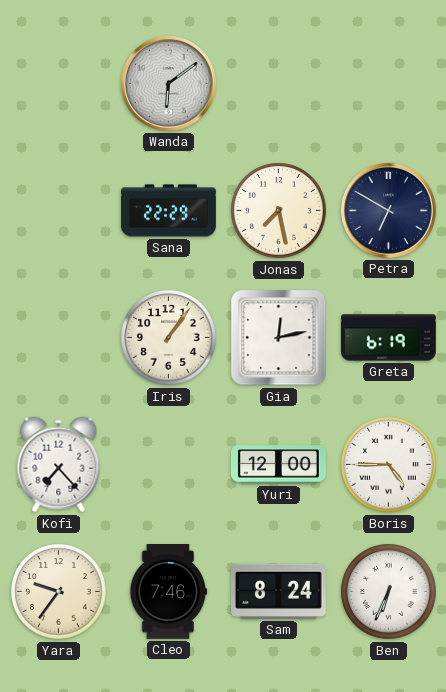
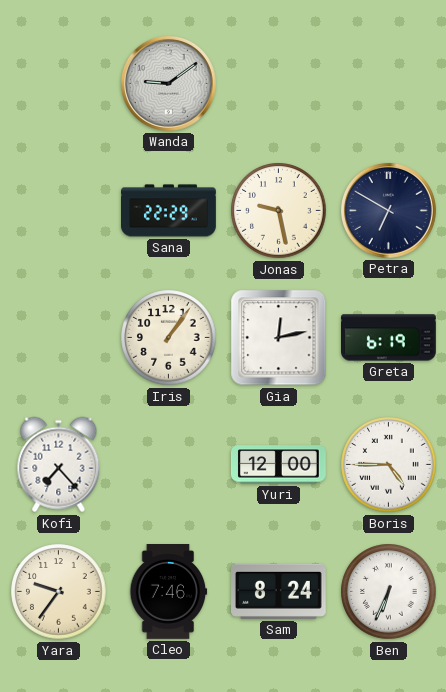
Wanda: 6:09 -> 9:09 (168, 83)
Jonas: 7:28 -> 9:28 (279, 211)
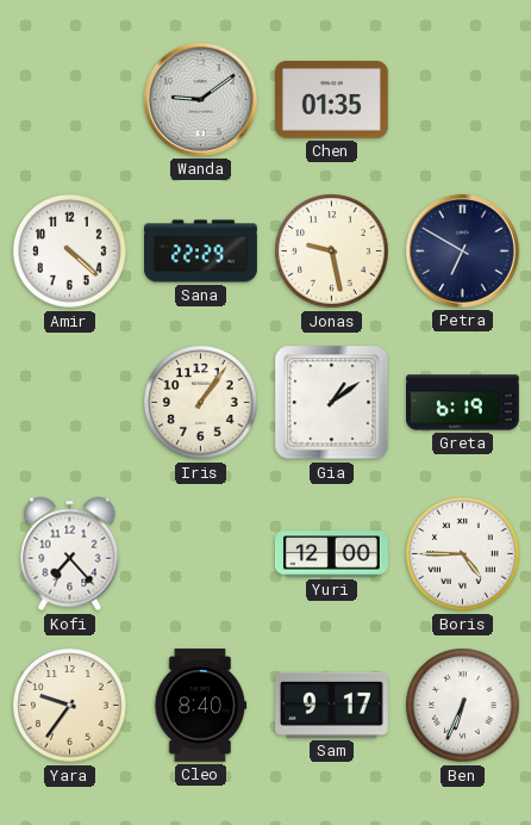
Chen: none -> 01:35 (332, 100)
Amir: none -> 4:22 (70, 252)
Gia: 12:13 -> 1:09 (332, 403)
Cleo: 7:46 -> 8:40 (201, 706)
Sam: 8:24 -> 9:17 (332, 705)
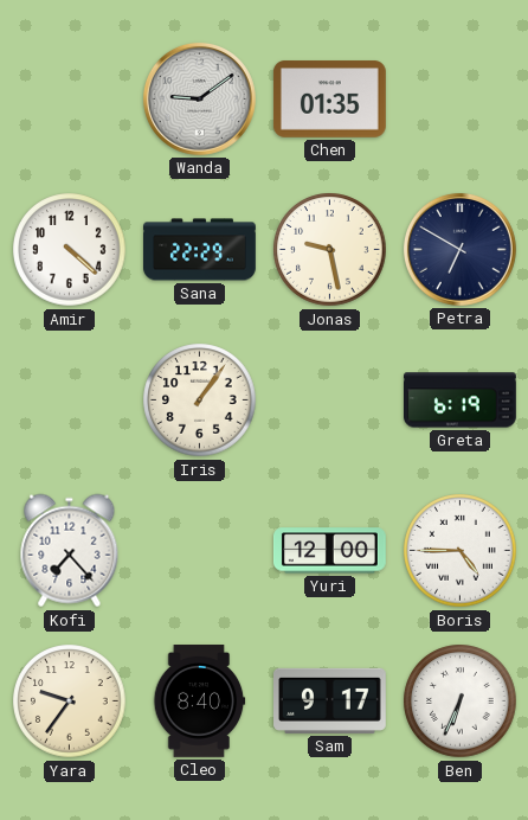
Gia: 1:09 -> none (332, 403)
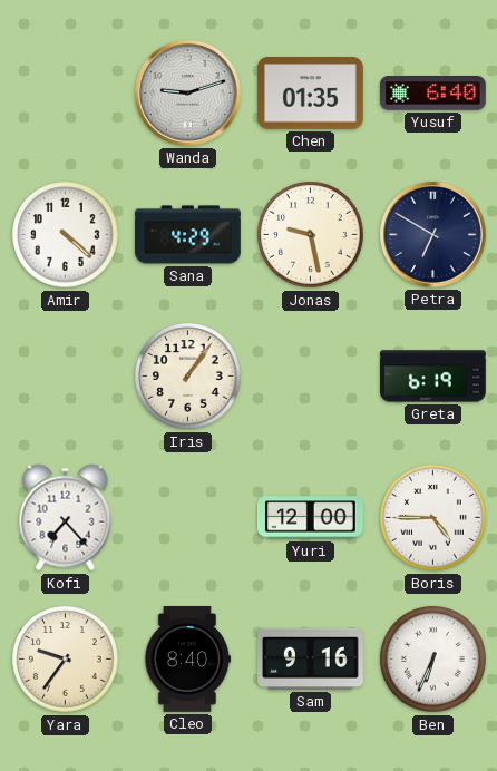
Wanda: 9:09 -> 9:12 (187, 92)
Yusuf: none -> 6:40 (433, 94)
Sana: 22:29 -> 4:29 (188, 235)
Sam: 9:17 -> 9:16 (311, 658)
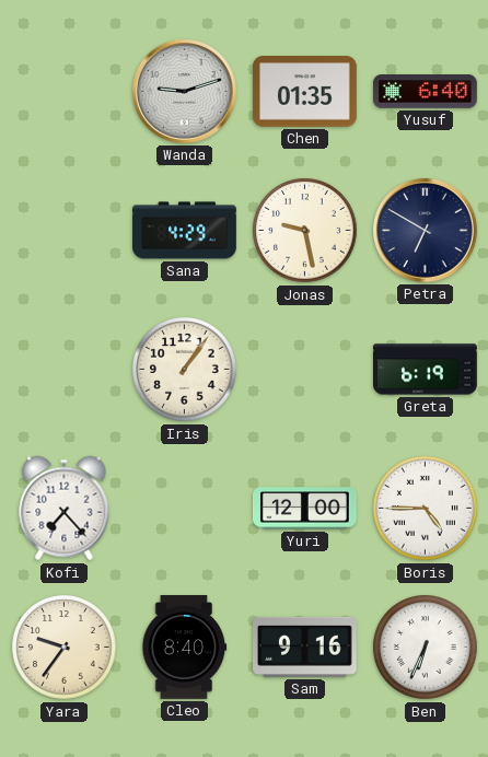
Amir: 4:22 -> none (66, 235)
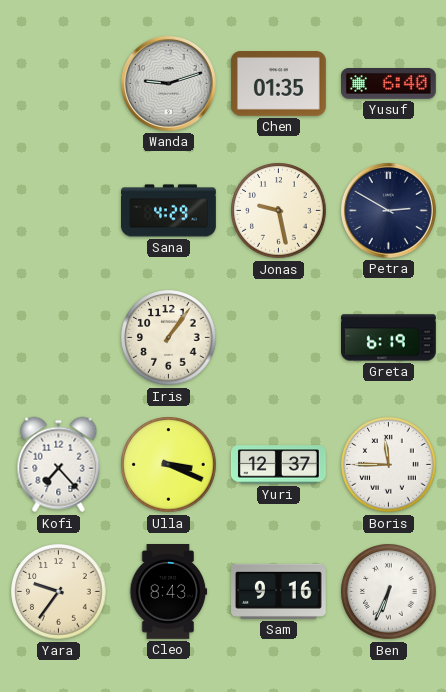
Petra: 6:50 -> 2:50 (388, 210)
Ulla: none -> 3:19 (169, 465)
Yuri: 12:00 -> 12:37 (279, 465)
Boris: 4:45 -> 11:45 (389, 465)
Cleo: 8:40 -> 8:43 (169, 592)
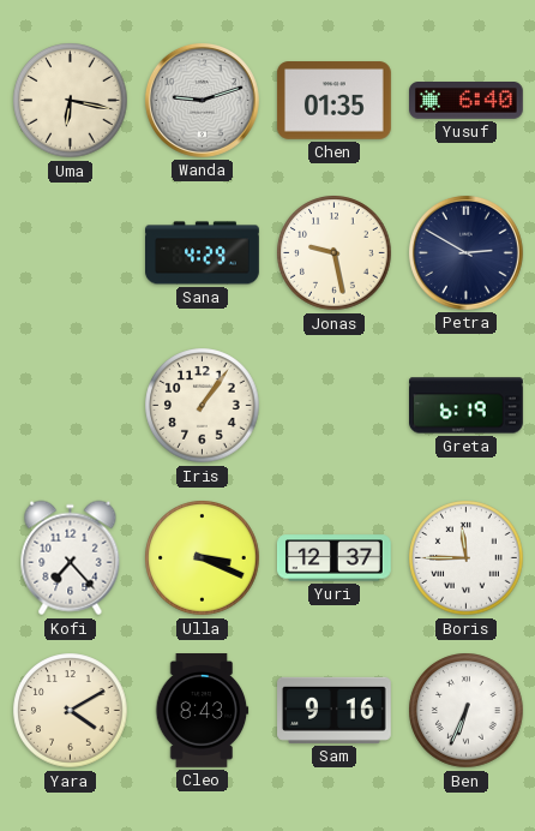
Uma: none -> 6:17 (71, 101)
Yara: 9:36 -> 4:10 (71, 711)
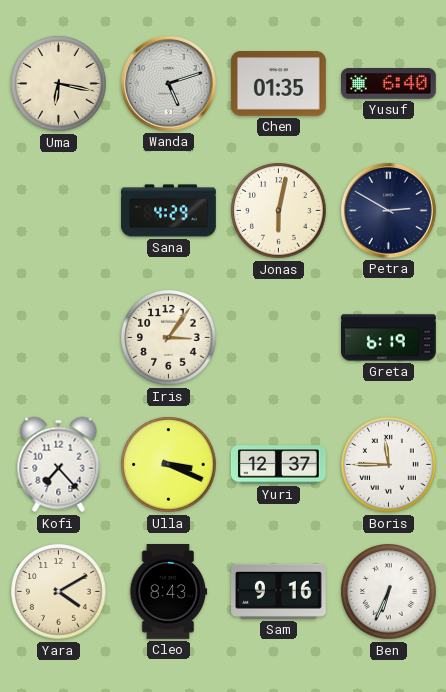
Wanda: 9:12 -> 5:12 (168, 83)
Jonas: 9:28 -> 6:02 (279, 211)
Iris: 1:06 -> 3:06 (169, 338)
